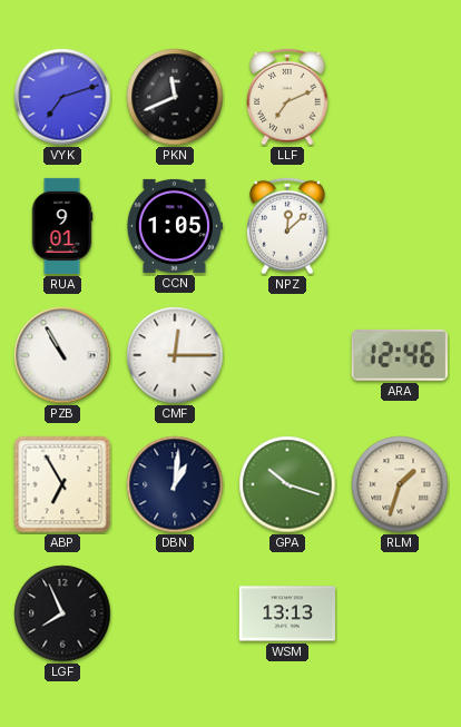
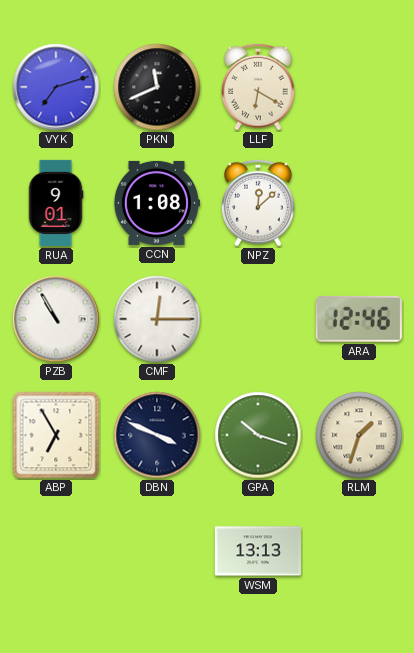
LLF: 7:11 -> 6:20 (259, 87)
CCN: 1:05 -> 1:08 (156, 203)
DBN: 1:01 -> 3:49 (157, 435)
LGF: 7:56 -> none (62, 613)
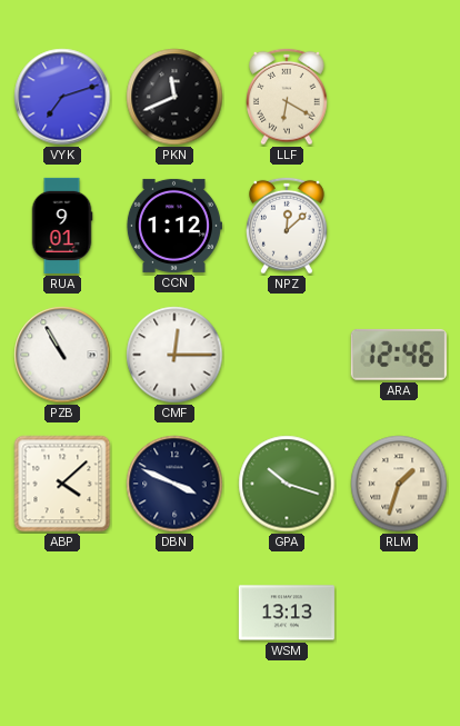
CCN: 1:08 -> 1:12 (173, 226)
ABP: 6:55 -> 4:08 (62, 484)
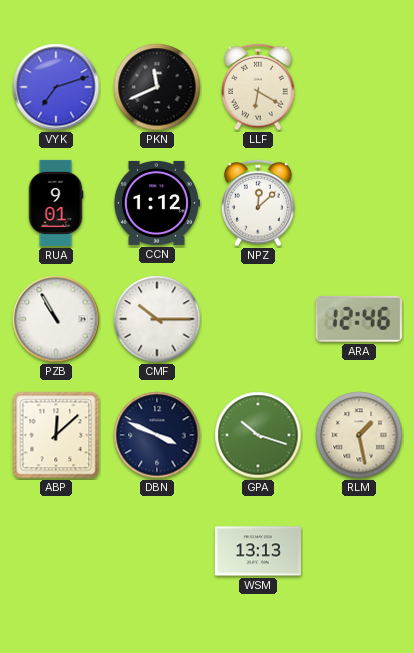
CMF: 12:15 -> 10:15 (157, 319)
ABP: 4:08 -> 12:08 (56, 435)
RLM: 1:33 -> 1:28 (359, 435)
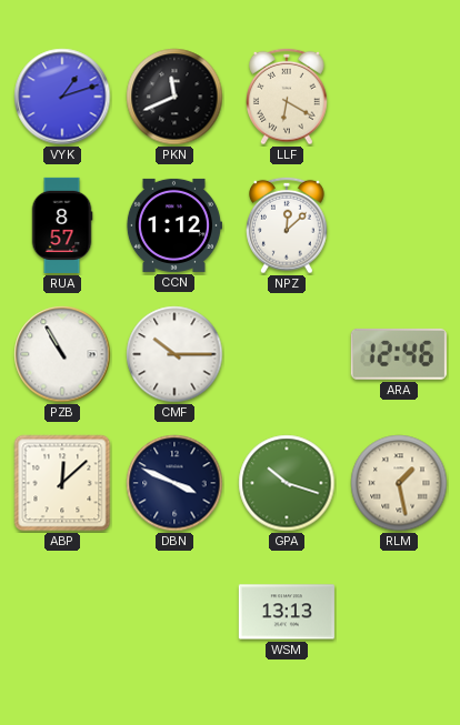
VYK: 7:12 -> 1:12 (62, 97)
RUA: 9:01 -> 8:57 (62, 225)
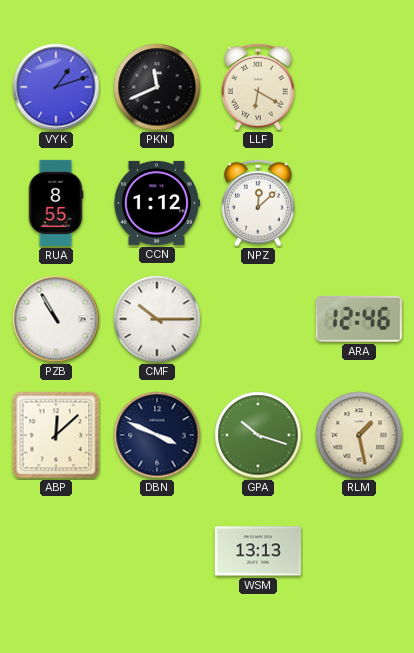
RUA: 8:57 -> 8:55 (56, 203)
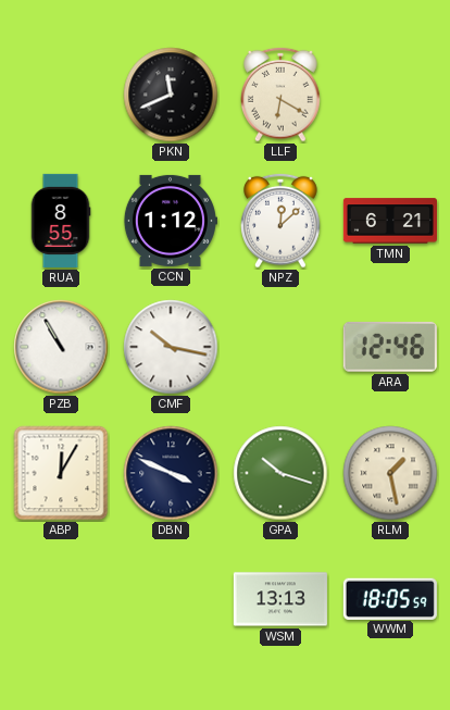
VYK: 1:12 -> none (56, 87)
TMN: none -> 6:21 (390, 221)
CMF: 10:15 -> 10:17 (171, 347)
ABP: 12:08 -> 12:05 (61, 473)
WWM: none -> 18:05 (390, 598)
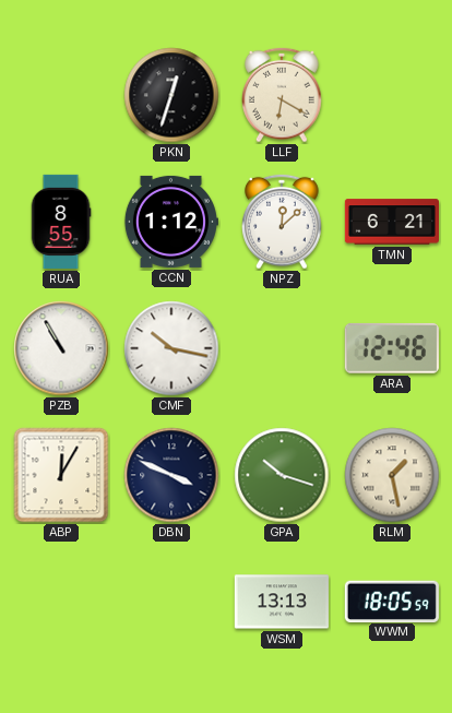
PKN: 11:41 -> 12:33 (171, 95)
